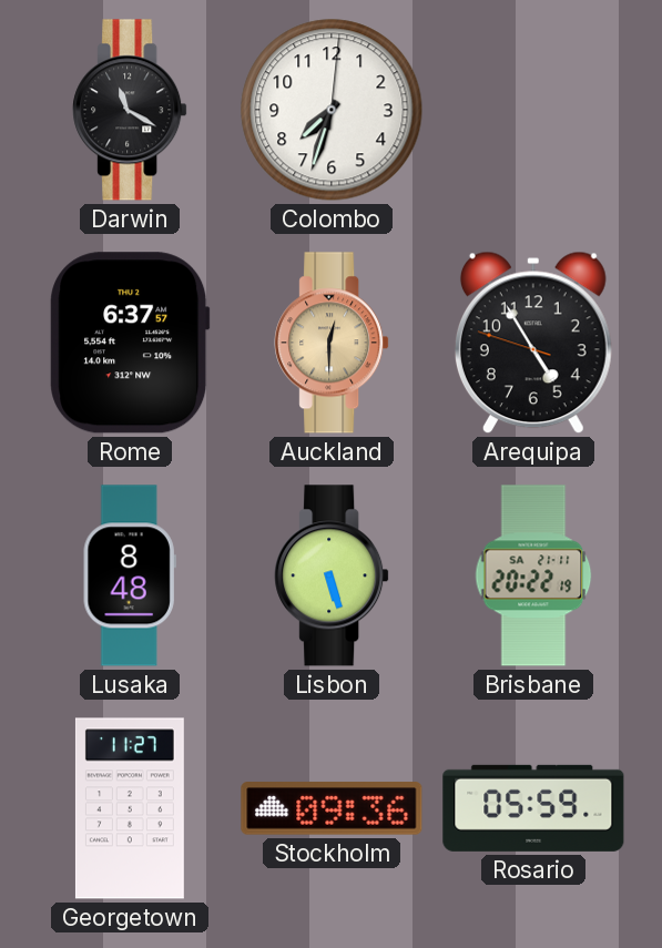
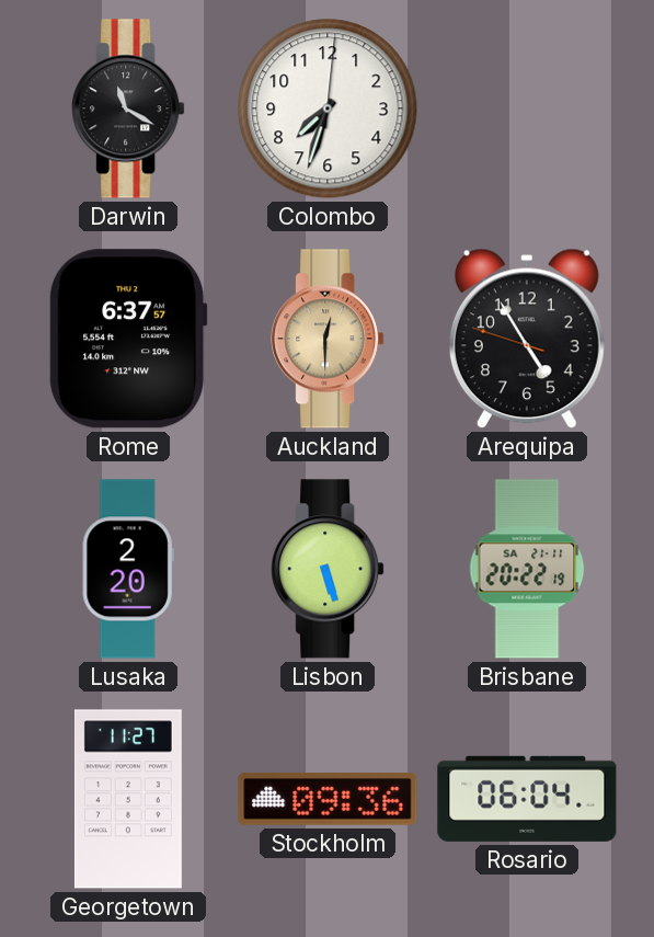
Lusaka: 8:48 -> 2:20 (128, 569)
Rosario: 05:59 -> 06:04 (527, 799)
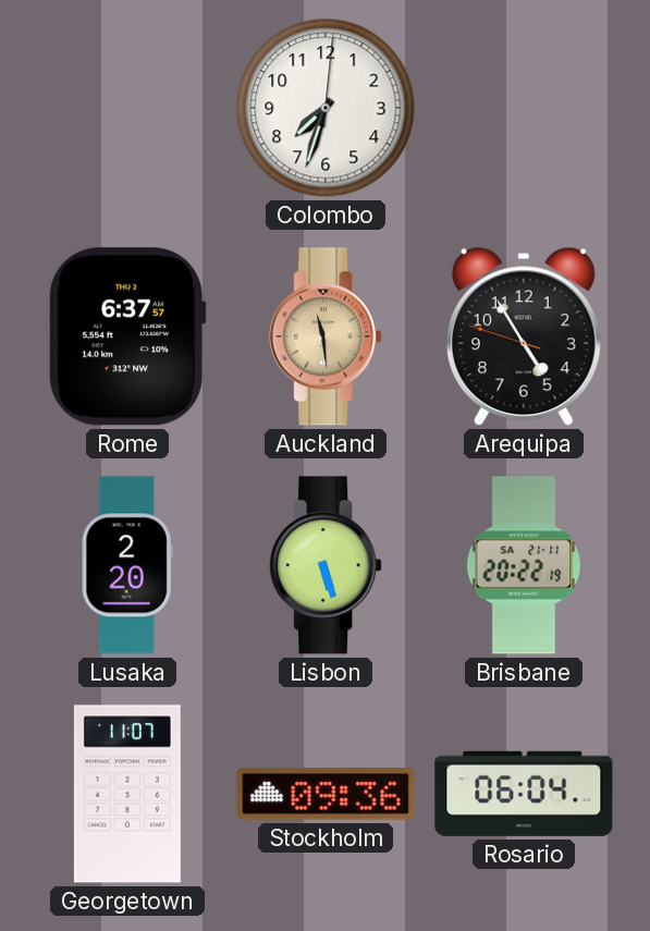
Darwin: 11:20 -> none (128, 108)
Auckland: 12:30 -> 11:29 (326, 336)
Georgetown: 11:27 -> 11:07 (127, 794)
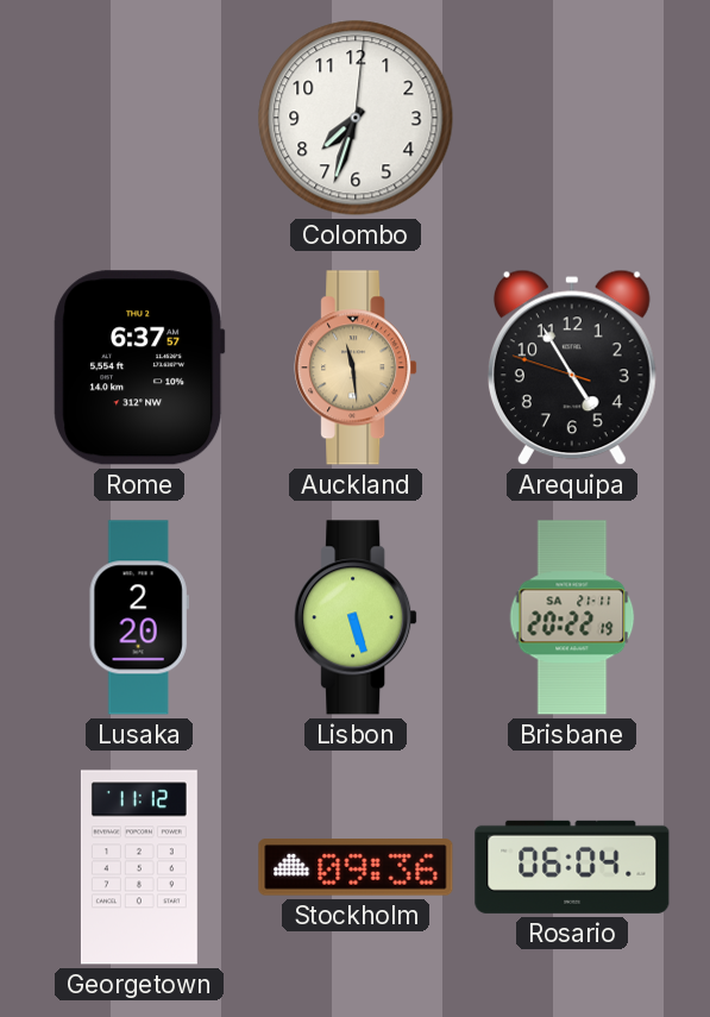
Georgetown: 11:07 -> 11:12 (139, 867)
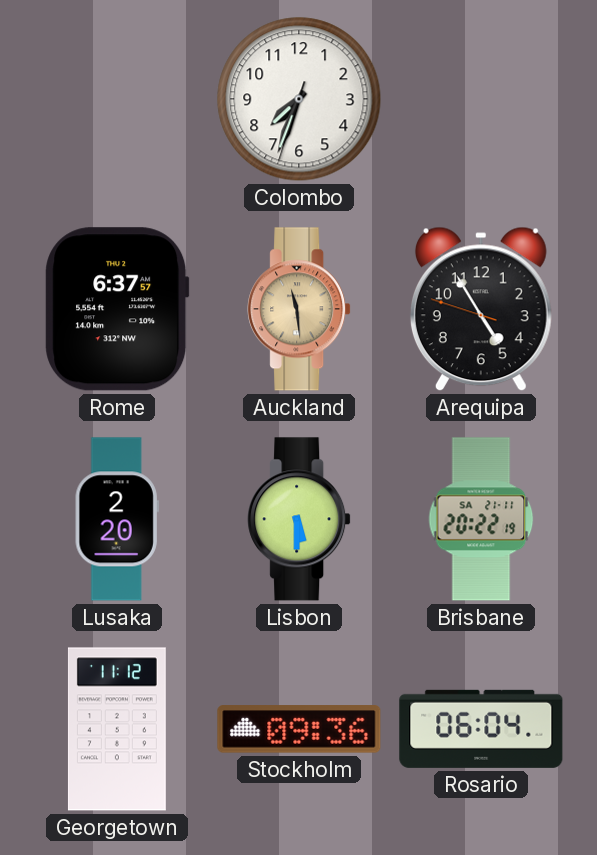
Colombo: 7:33:01 -> 7:33:33 (299, 99)
Lisbon: 5:27 -> 5:30 (299, 519)
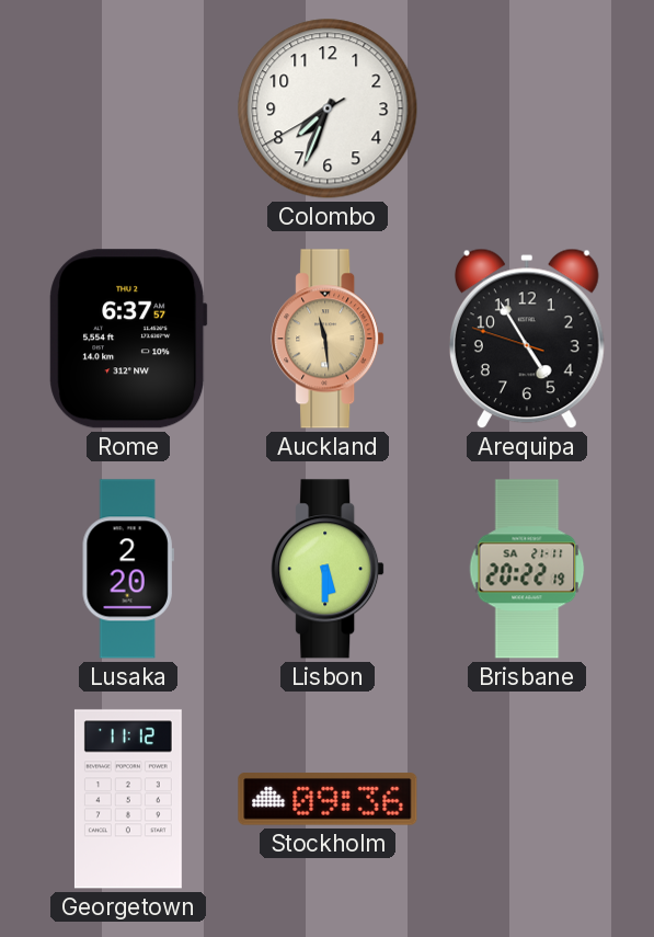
Colombo: 7:33:33 -> 7:33:40 (328, 108)
Rosario: 06:04 -> none (481, 729)
